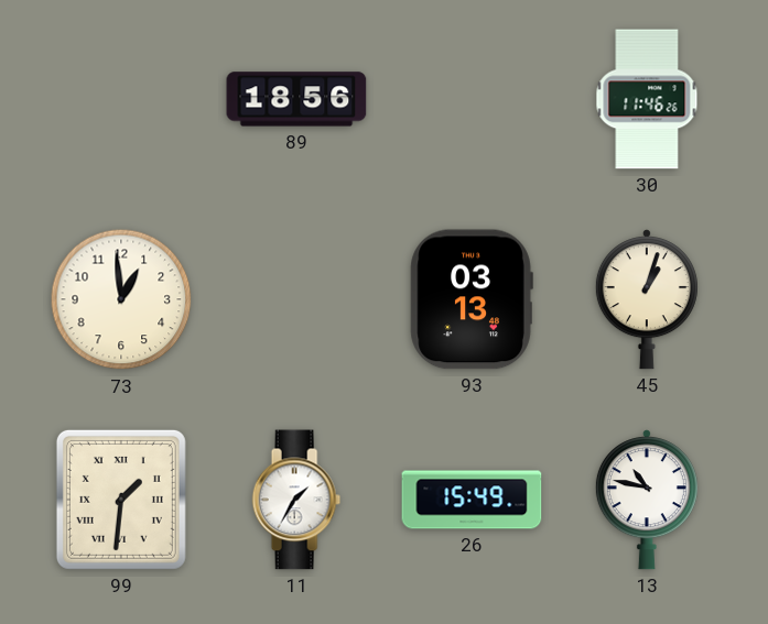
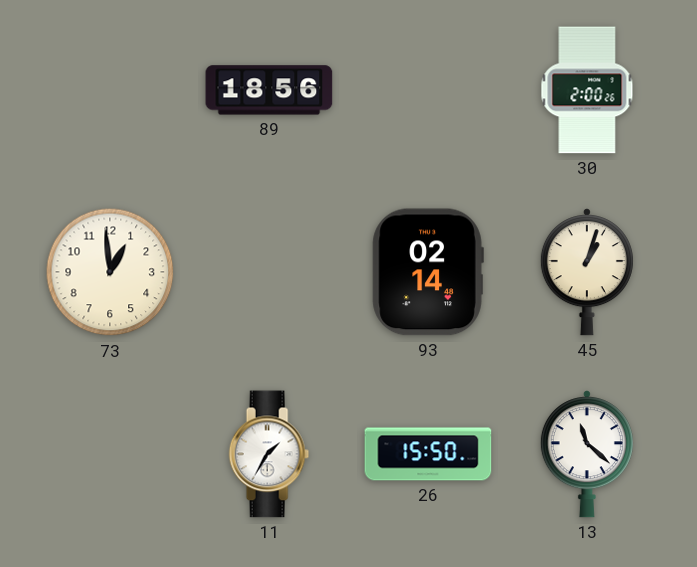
30: 11:46 -> 2:00 (587, 90)
93: 03:13 -> 02:14 (428, 272)
99: 1:31 -> none (121, 500)
26: 15:49 -> 15:50 (428, 454)
13: 10:47 -> 11:22 (587, 454)
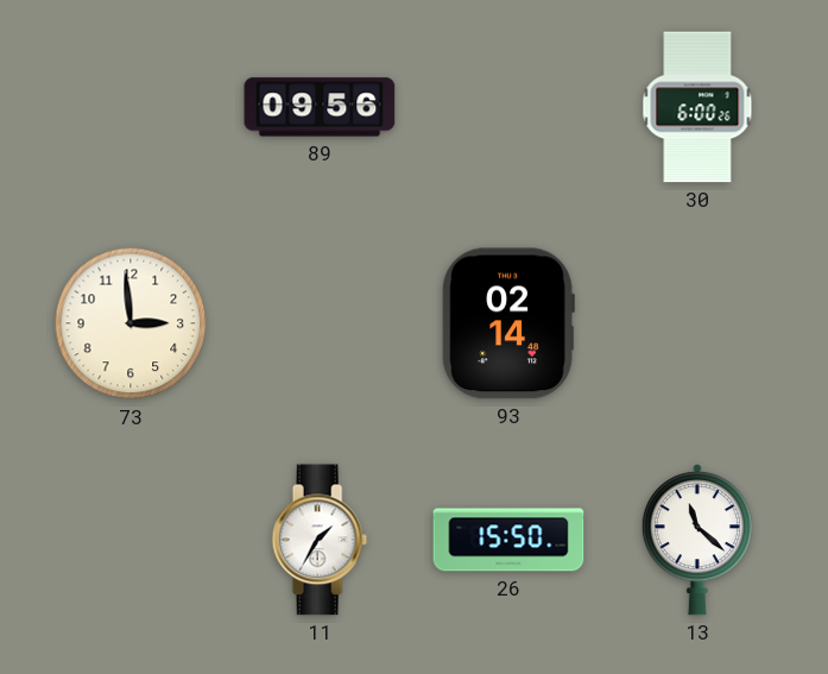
89: 18:56 -> 09:56 (320, 107)
30: 2:00 -> 6:00 (697, 107)
73: 12:59 -> 2:59 (131, 323)
45: 1:03 -> none (587, 272)
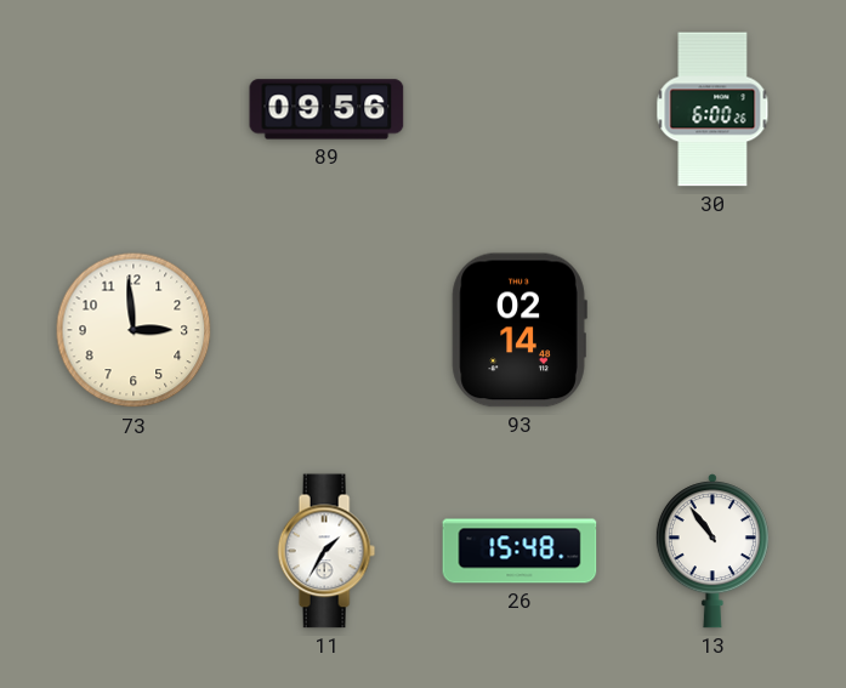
26: 15:50 -> 15:48 (519, 551)
13: 11:22 -> 10:54 (712, 551)
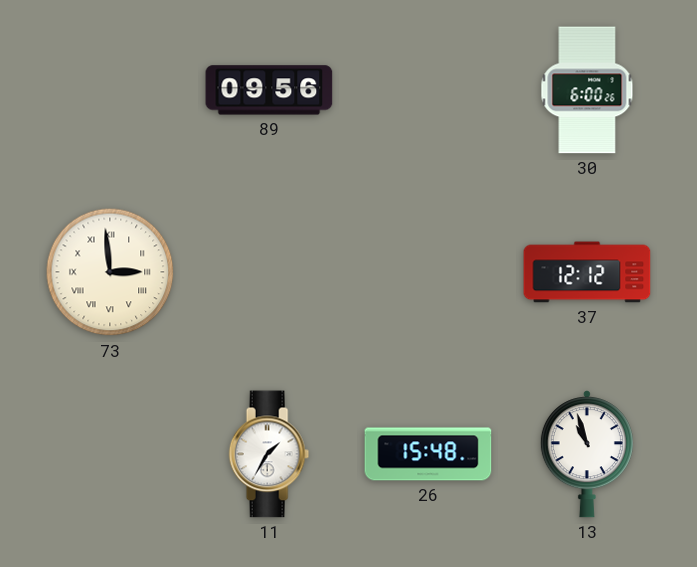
73 numerals: Arabic -> Roman (110, 272)
93: 02:14 -> none (519, 330)
37: none -> 12:12 (587, 272)
13: 10:54 -> 10:57 (587, 454)
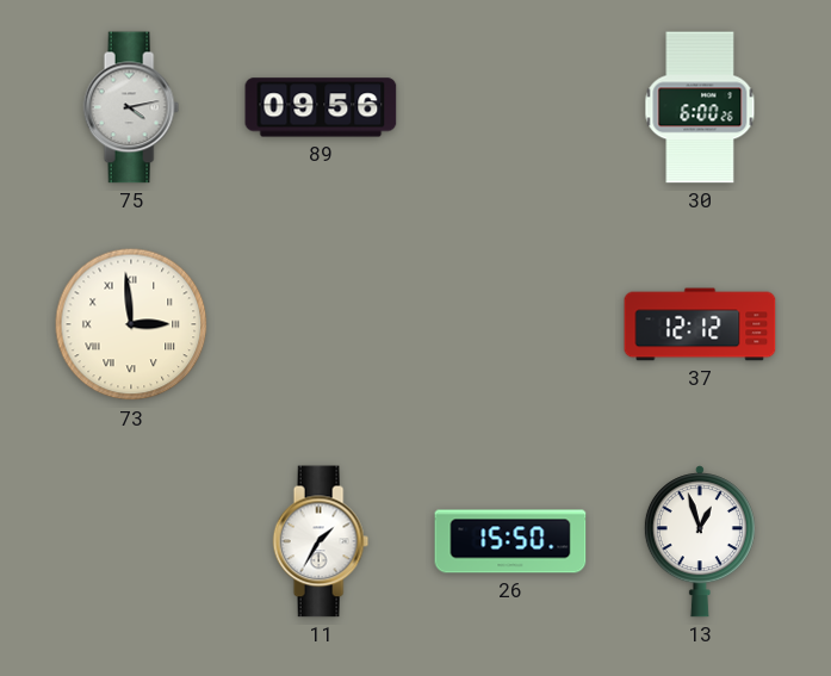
75: none -> 4:13 (131, 107)
26: 15:48 -> 15:50 (510, 541)
13: 10:57 -> 12:57 (700, 541)
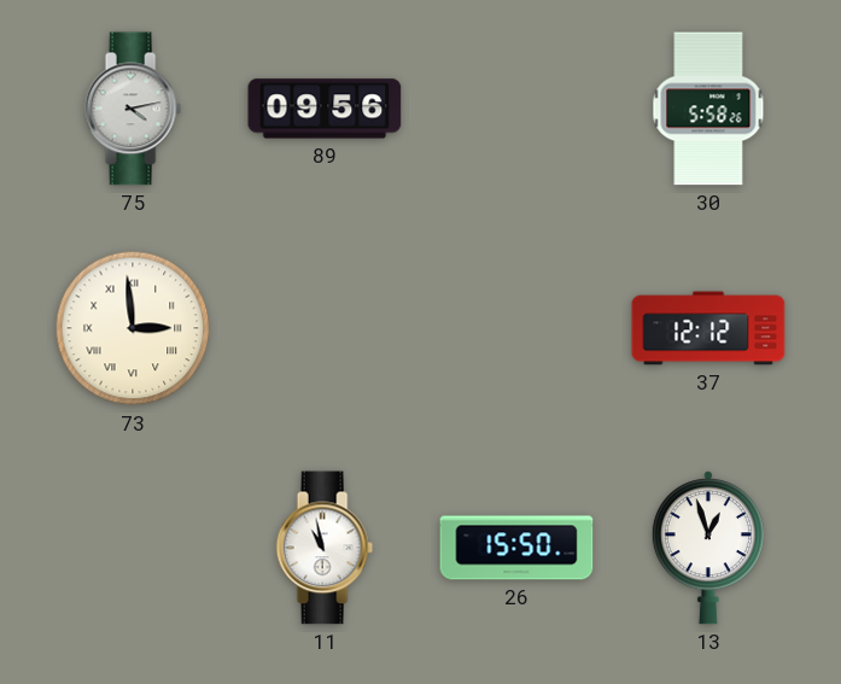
30: 6:00 -> 5:58 (708, 109)
11: 1:35 -> 10:58 (325, 548)
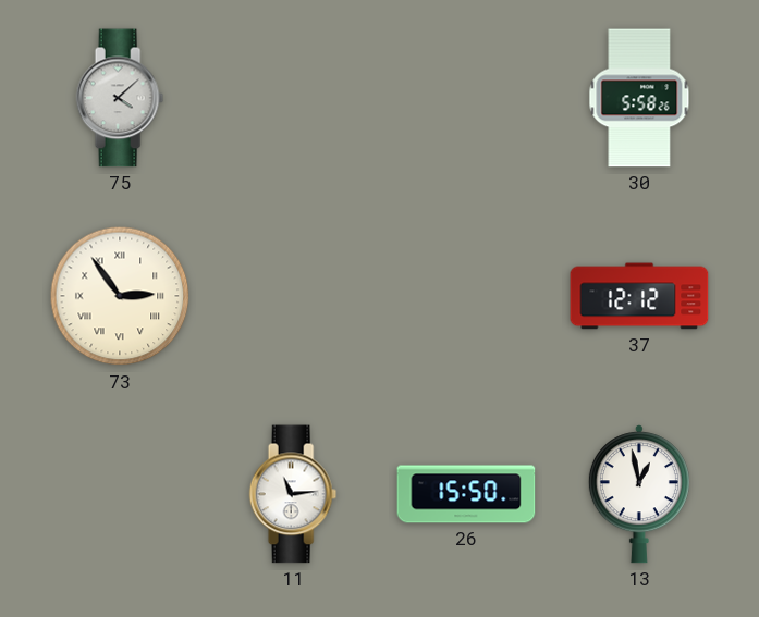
75: 4:13 -> 4:08 (120, 98)
89: 09:56 -> none (325, 109)
73: 2:59 -> 2:54 (120, 296)
11: 10:58 -> 11:14 (293, 494)
13: 12:57 -> 12:58 (639, 494)
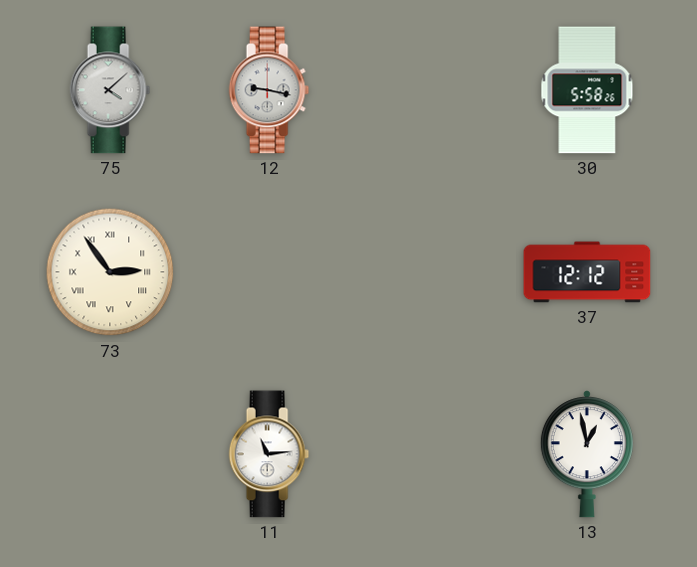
12: none -> 9:17 (269, 90)
26: 15:50 -> none (466, 494)
